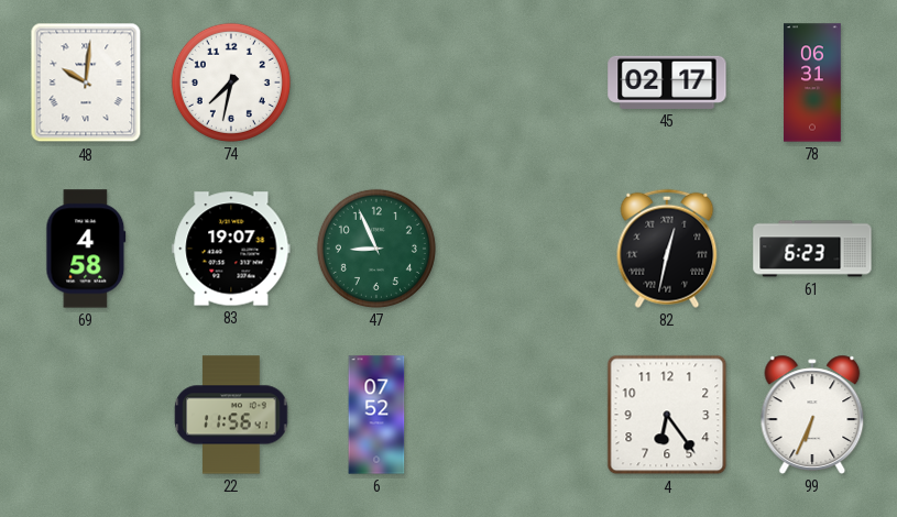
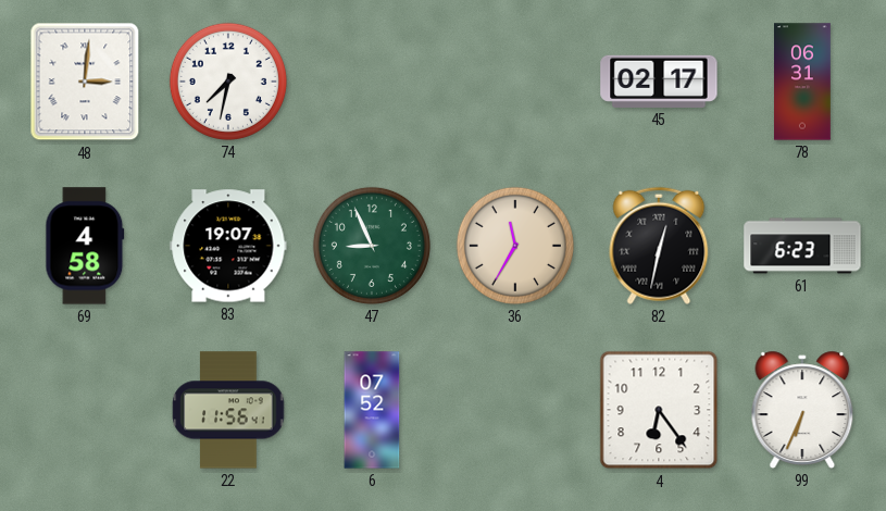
48: 10:01 -> 3:01 (85, 82)
36: none -> 11:35 (515, 246)
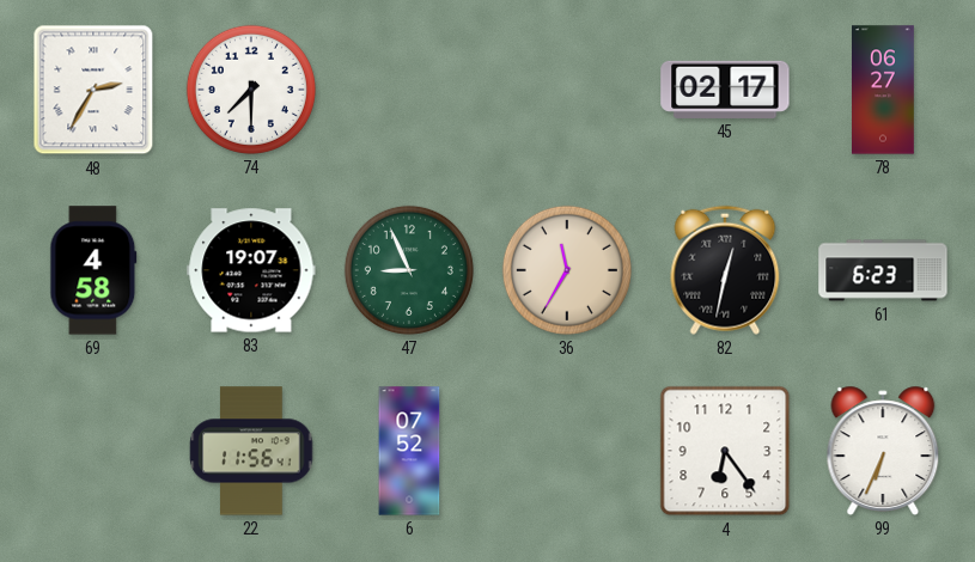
48: 3:01 -> 2:35 (93, 90)
74: 7:32 -> 7:30 (251, 90)
78: 06:31 -> 06:27 (883, 90)
